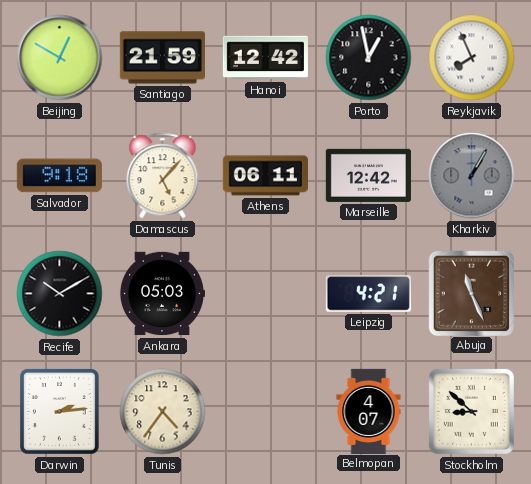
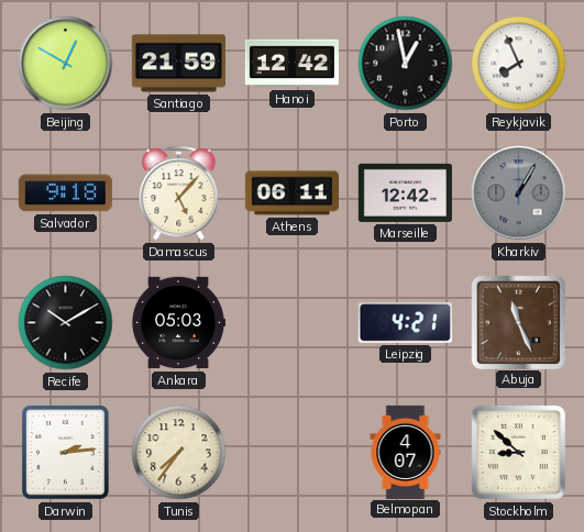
Tunis: 4:36 -> 7:36 (179, 453)
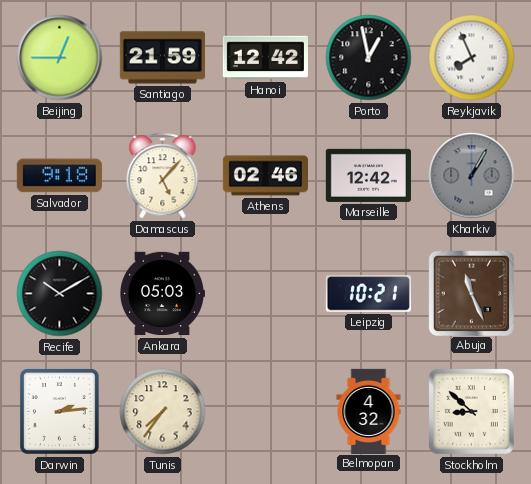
Beijing: 12:50 -> 12:45 (60, 58)
Athens: 06:11 -> 02:46 (265, 176)
Leipzig: 4:21 -> 10:21 (368, 294)
Belmopan: 4:07 -> 4:32 (369, 411)
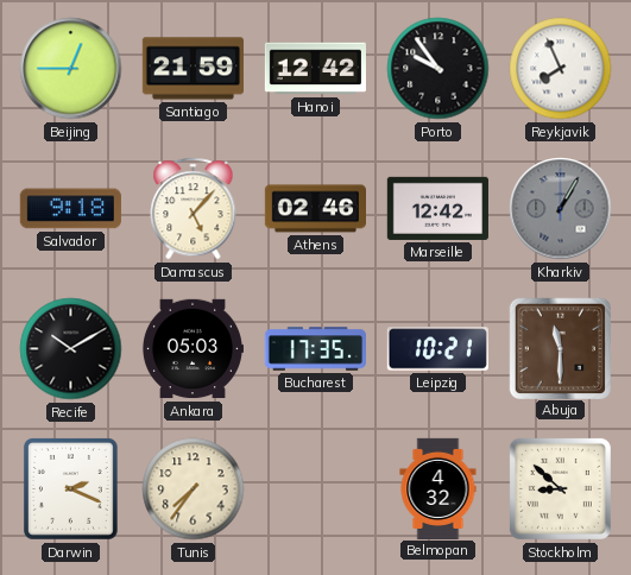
Porto: 12:58 -> 9:54 (438, 69)
Bucharest: none -> 17:35 (315, 349)
Abuja: 11:26 -> 11:30 (560, 348)
Darwin: 2:14 -> 2:19 (70, 489)
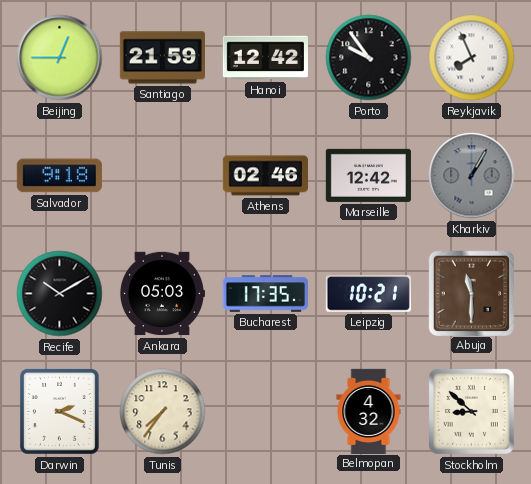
Damascus: 5:07 -> none (194, 209)
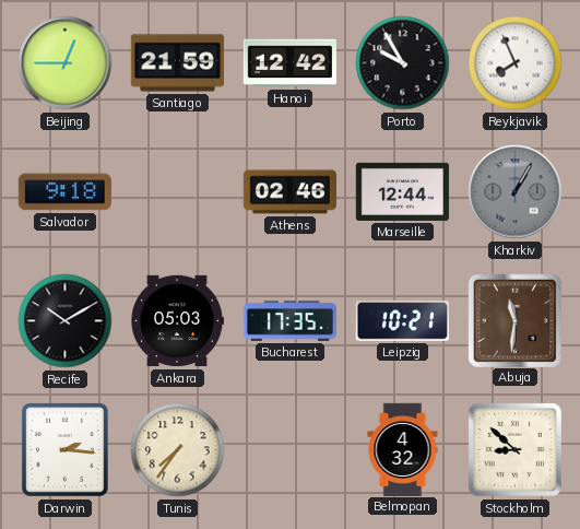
Porto: 9:54 -> 9:55 (403, 63)
Marseille: 12:42 -> 12:44 (402, 191)
Abuja: 11:30 -> 11:31 (514, 320)
Darwin: 2:19 -> 2:16 (64, 450)
